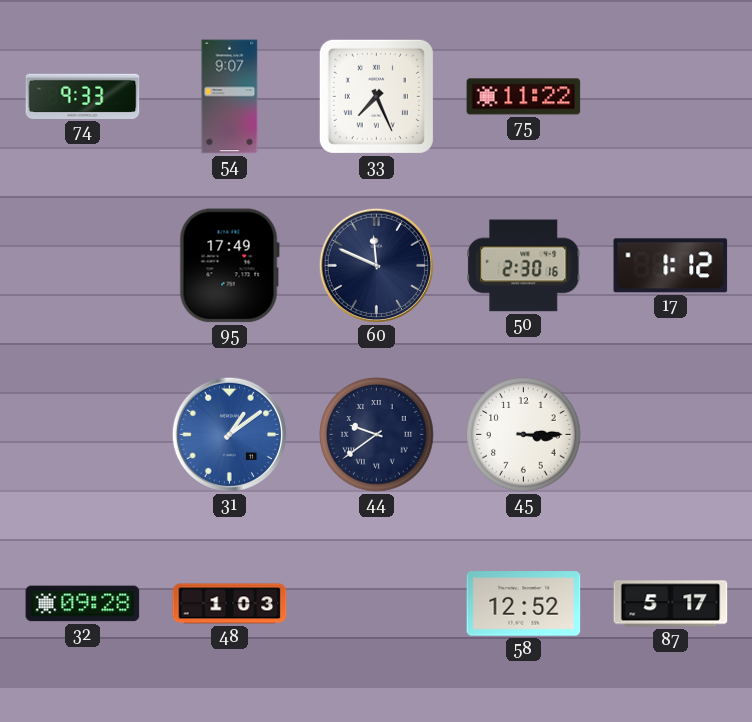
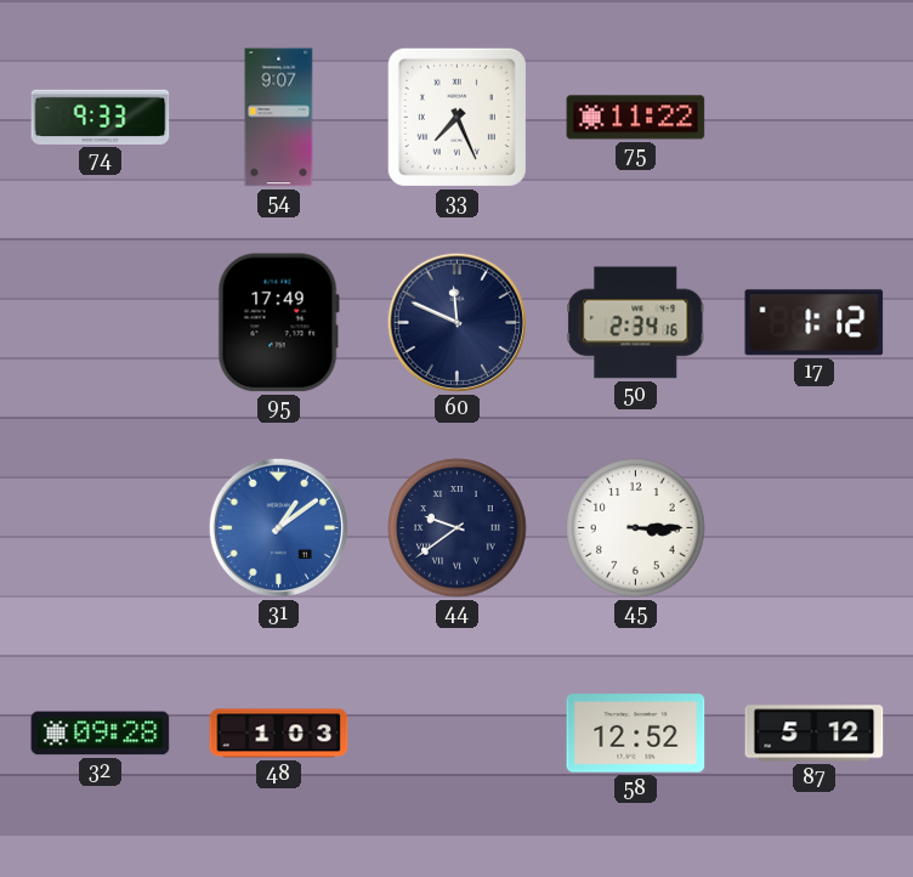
50: 2:30 -> 2:34 (636, 323)
87: 5:17 -> 5:12 (815, 734)
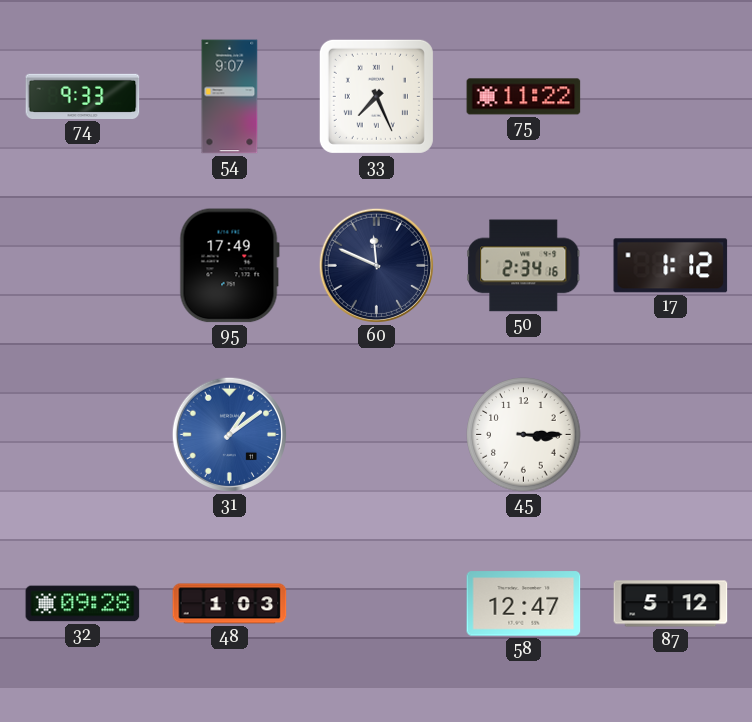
44: 9:39 -> none (458, 528)
58: 12:52 -> 12:47 (524, 604)
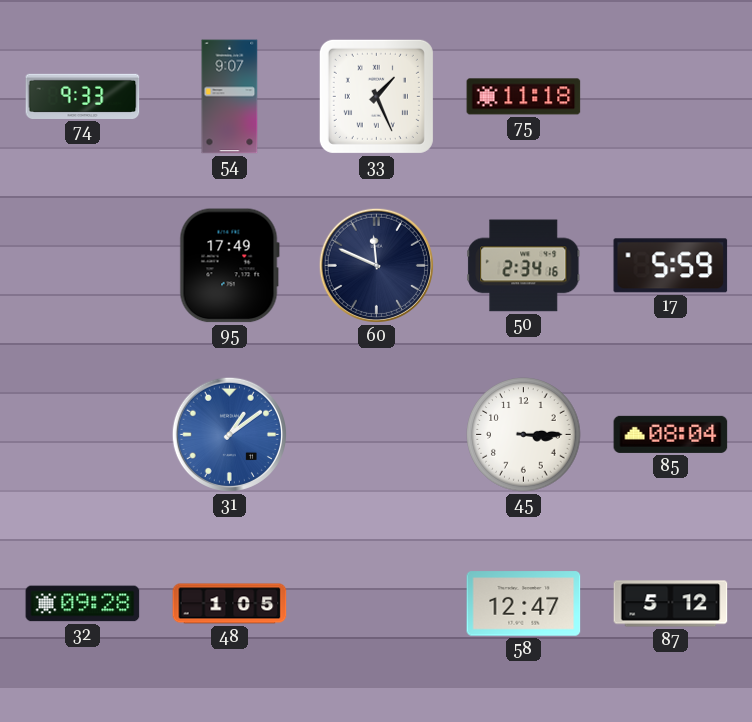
33: 7:26 -> 1:26 (376, 96)
75: 11:22 -> 11:18 (524, 97)
17: 1:12 -> 5:59 (671, 266)
85: none -> 08:04 (671, 434)
48: 1:03 -> 1:05 (230, 604)
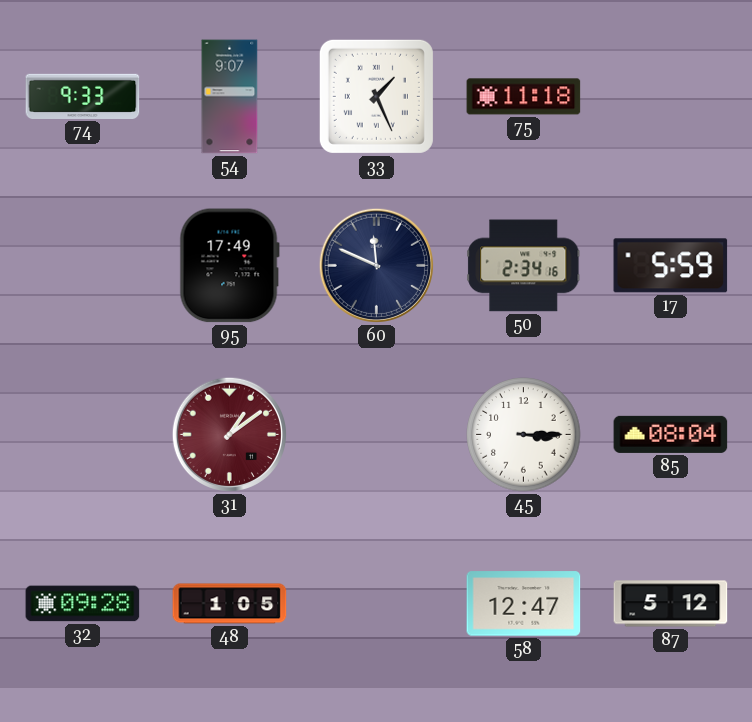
31 dial: blue -> burgundy (229, 434)
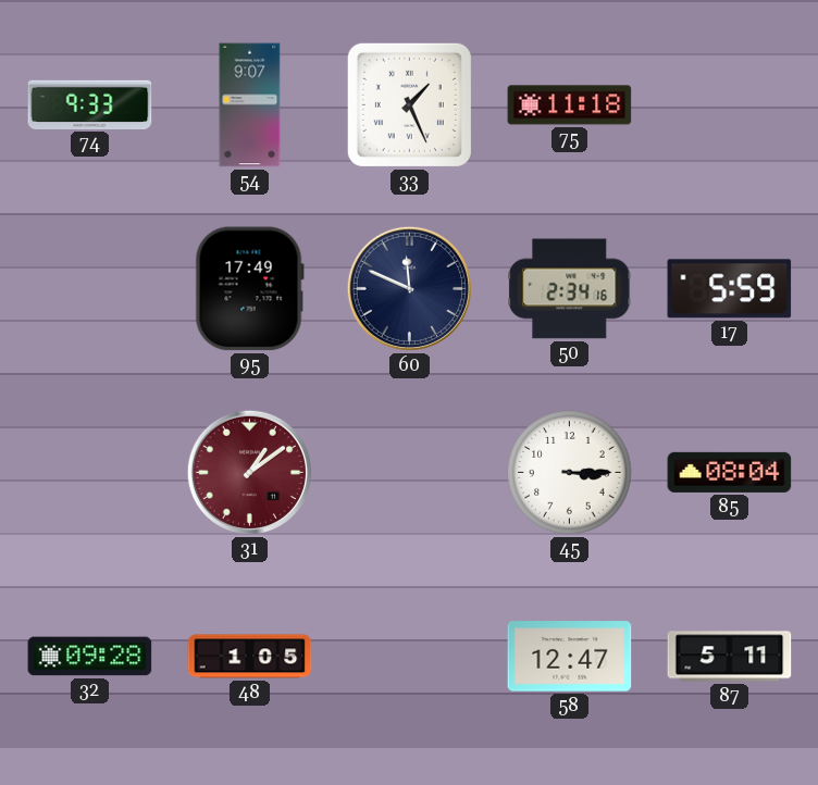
87: 5:12 -> 5:11 (730, 657)
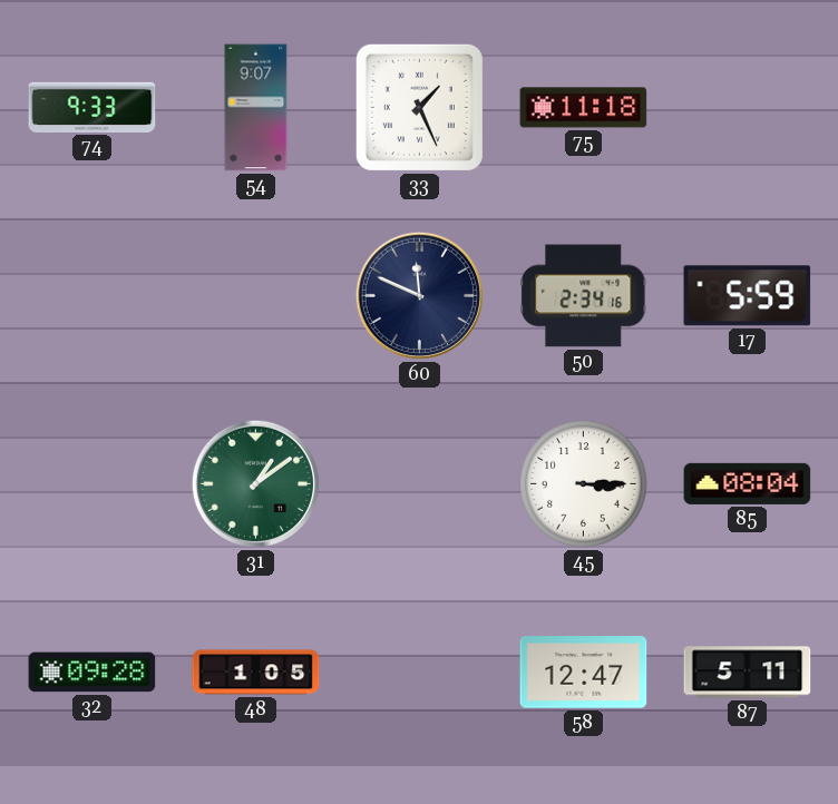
95: 17:49 -> none (249, 289)
31 dial: burgundy -> green (255, 483)
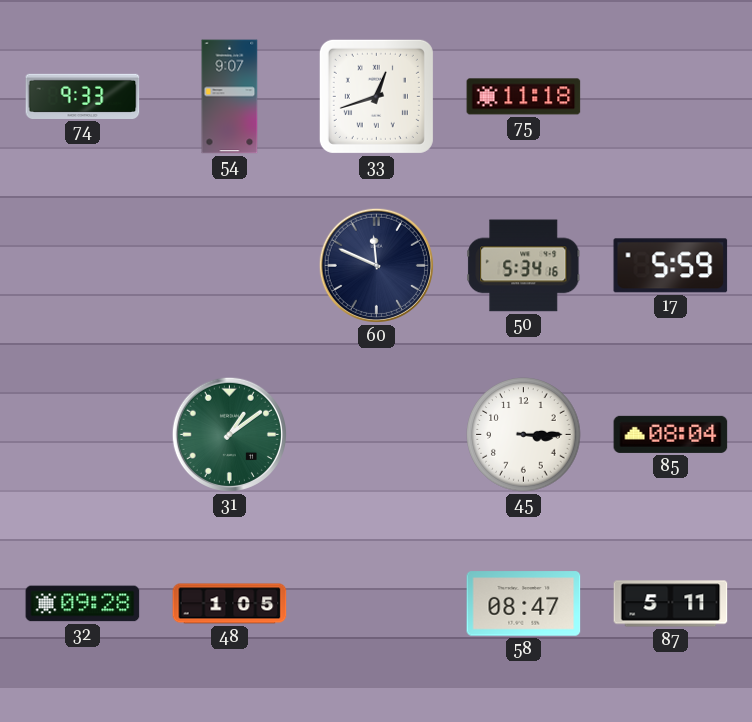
33: 1:26 -> 12:42 (376, 96)
50: 2:34 -> 5:34 (524, 266)
58: 12:47 -> 08:47 (524, 604)
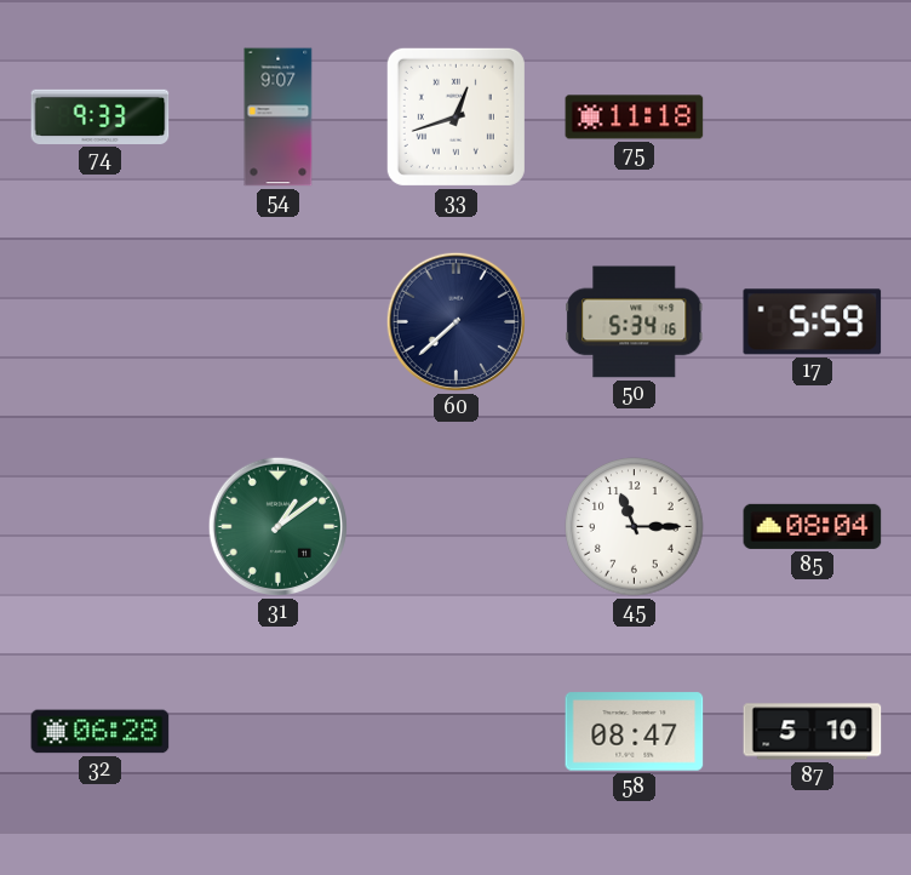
60: 11:49 -> 7:38 (456, 321)
45: 3:15 -> 11:15 (635, 527)
32: 09:28 -> 06:28 (101, 732)
48: 1:05 -> none (230, 604)
87: 5:11 -> 5:10 (813, 732)
